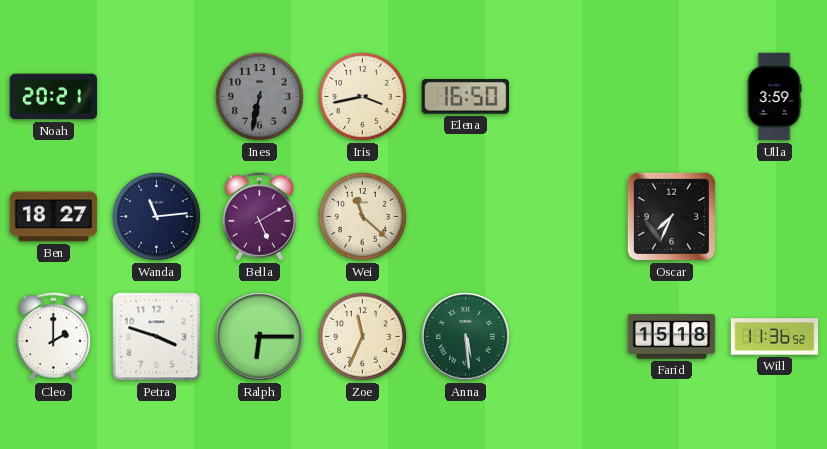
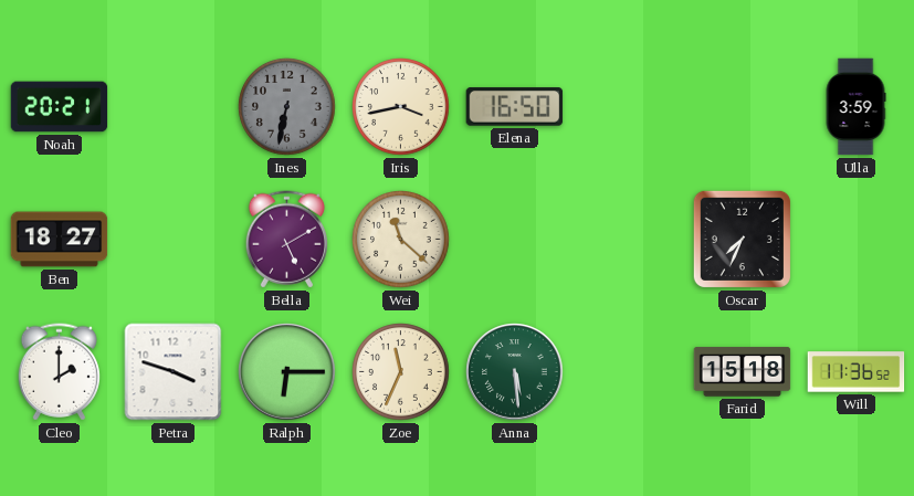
Wanda: 11:14 -> none (157, 217)
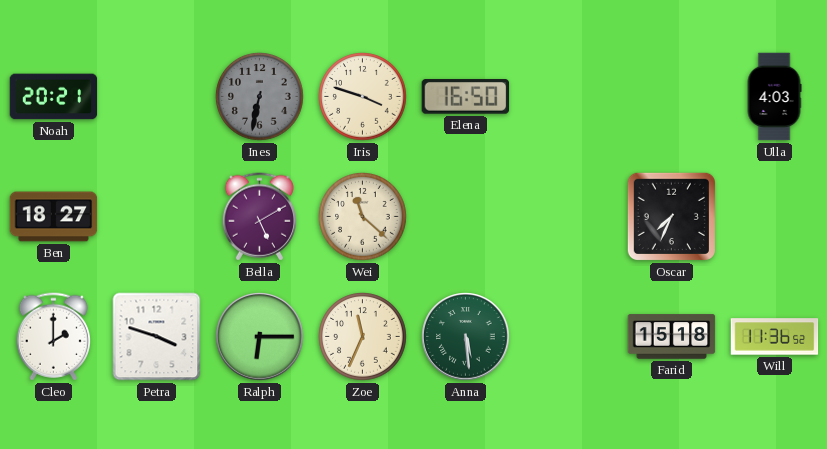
Iris: 3:43 -> 3:48 (363, 97)
Ulla: 3:59 -> 4:03 (774, 97)
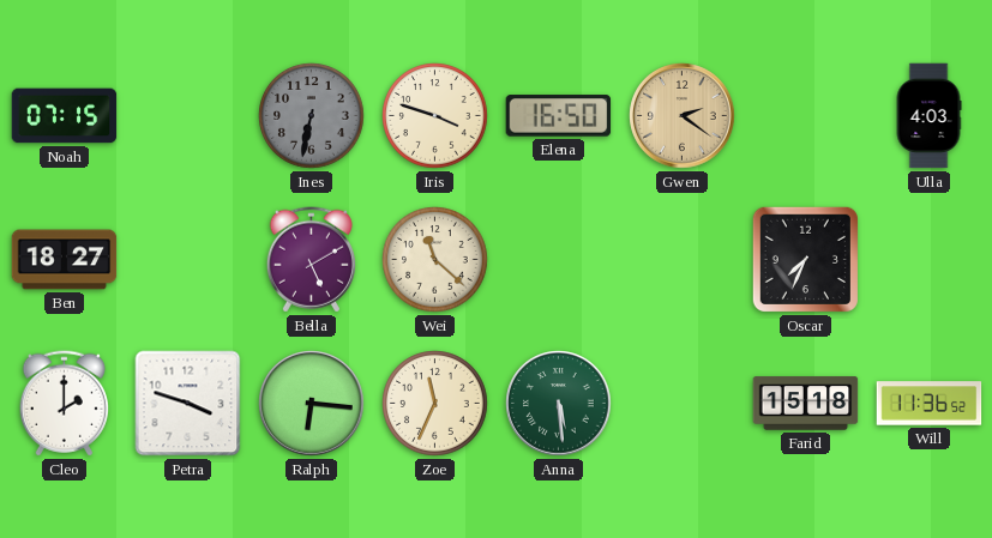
Noah: 20:21 -> 07:15 (65, 116)
Gwen: none -> 2:21 (683, 116)
Ralph: 6:15 -> 6:16 (312, 404)
